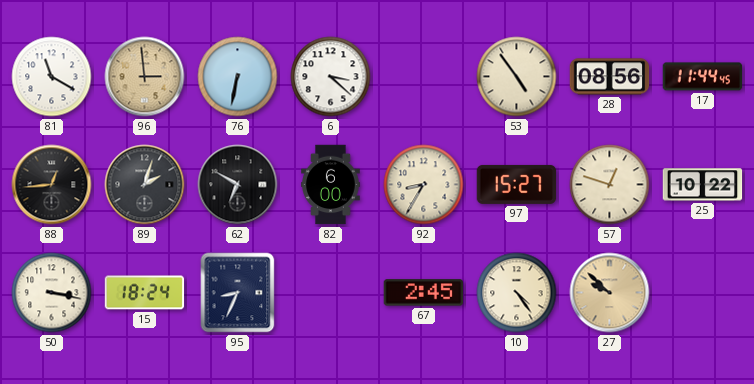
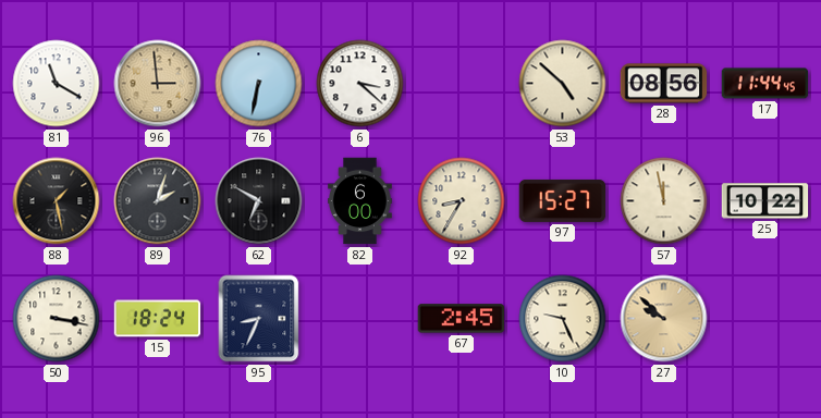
53: 4:54 -> 4:52 (563, 84)
88: 12:44 -> 1:28 (57, 201)
57: 12:48 -> 11:58 (664, 201)
10: 4:24 -> 9:26 (563, 319)
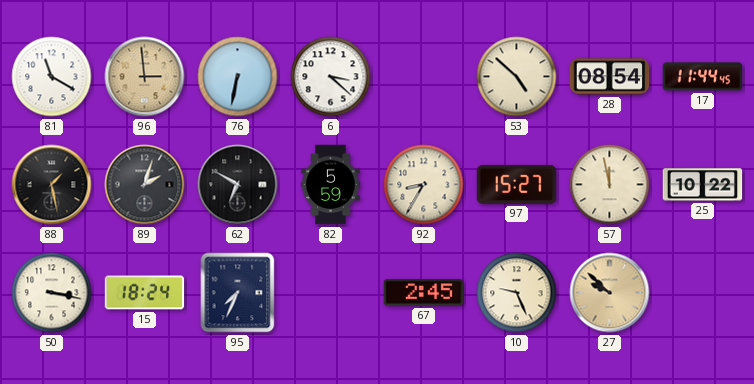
28: 08:56 -> 08:54 (610, 77)
82: 6:00 -> 5:59 (331, 185)
95: 8:34 -> 7:34 (238, 293)
